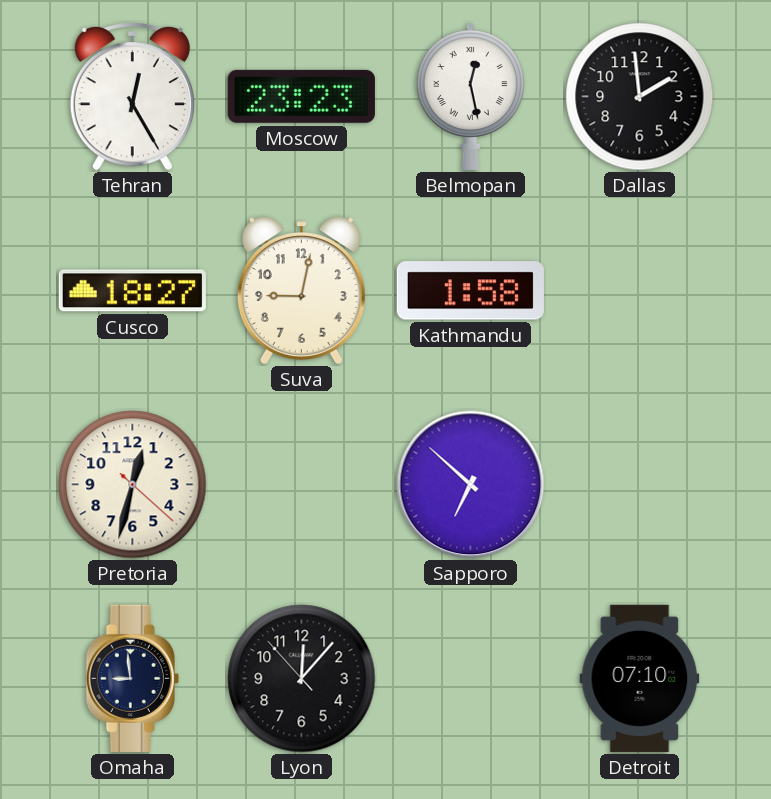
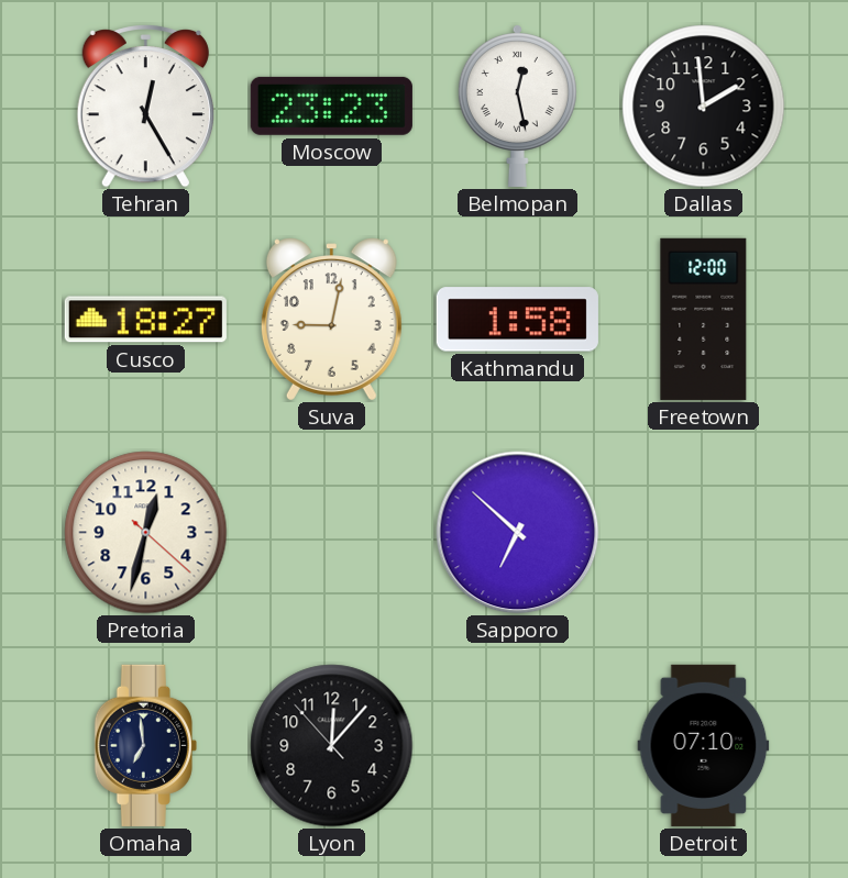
Freetown: none -> 12:00 (704, 319)
Omaha: 8:59 -> 6:59 (145, 745)
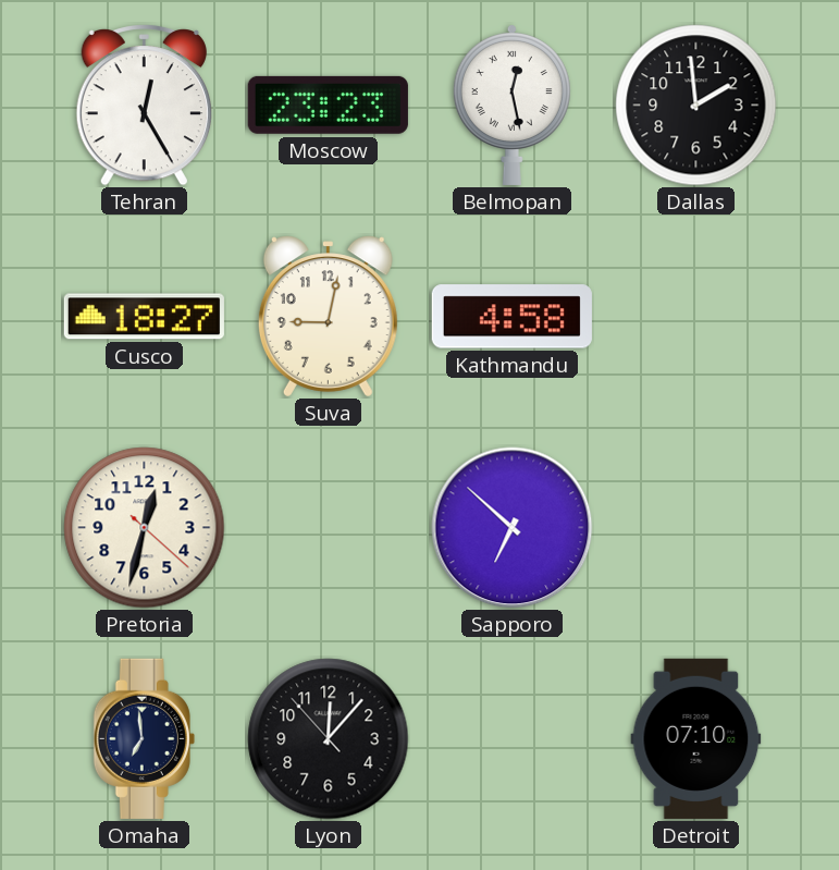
Kathmandu: 1:58 -> 4:58 (511, 317)
Freetown: 12:00 -> none (704, 319)
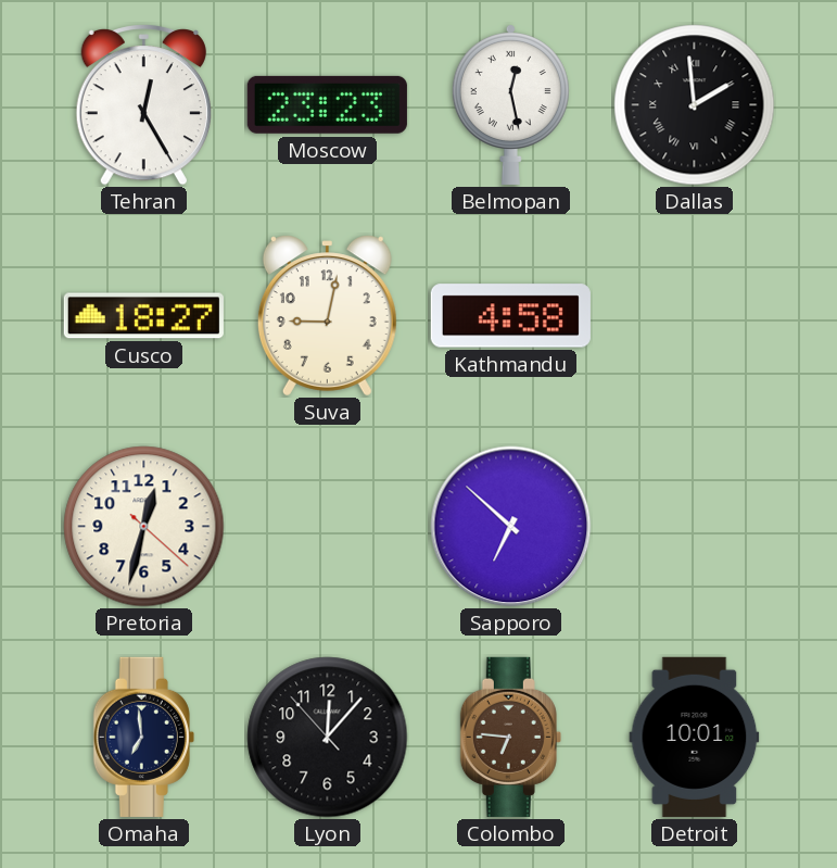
Dallas numerals: Arabic -> Roman (695, 105)
Colombo: none -> 6:46 (510, 737)
Detroit: 07:10 -> 10:01 (695, 737)
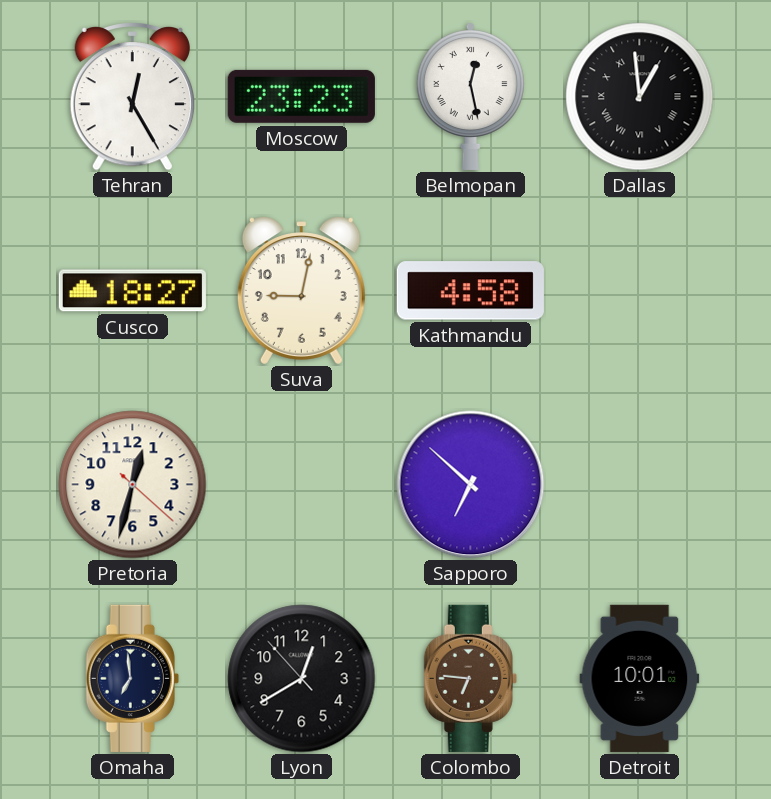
Dallas: 1:59 -> 12:59 (640, 97)
Lyon: 12:06 -> 12:39 (302, 679)
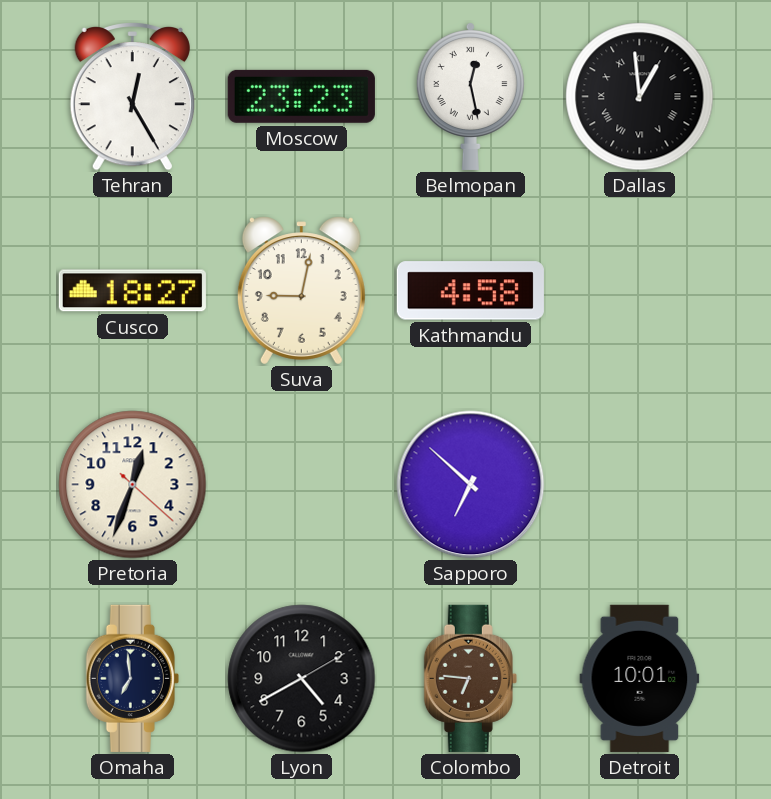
Pretoria: 12:32 -> 12:33 (133, 485)
Lyon: 12:39 -> 4:40 (302, 679)
